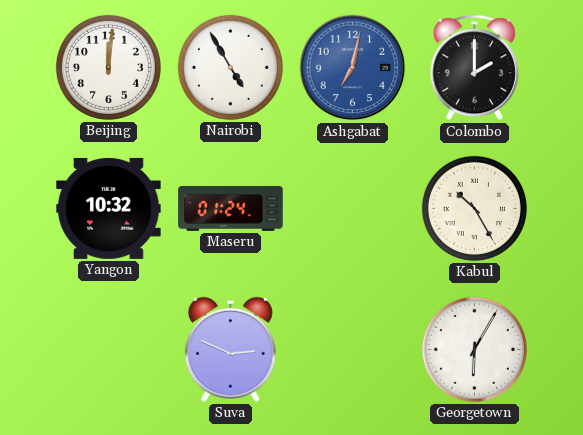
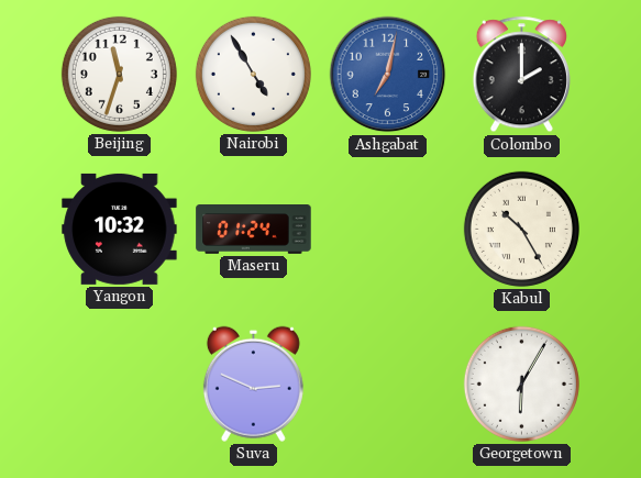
Beijing: 12:01 -> 11:33 (119, 74)
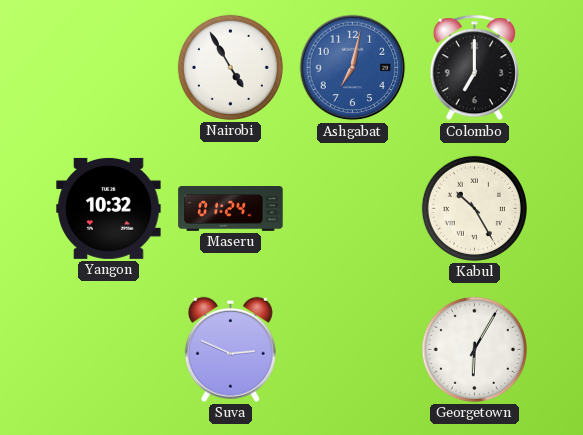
Beijing: 11:33 -> none (119, 74)
Colombo: 2:00 -> 7:00 (474, 68)
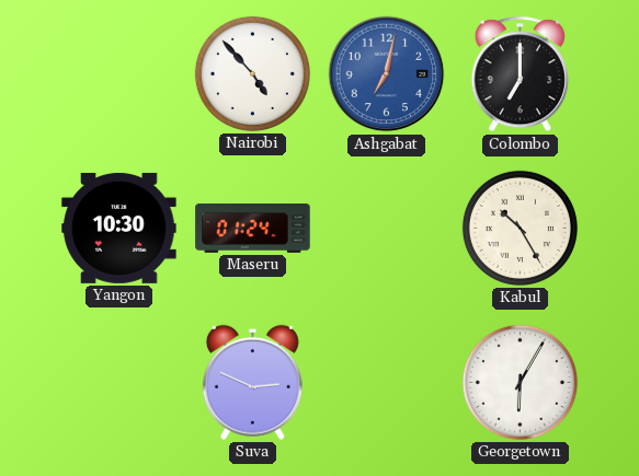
Nairobi: 4:55 -> 4:53 (252, 73)
Yangon: 10:32 -> 10:30 (119, 228)
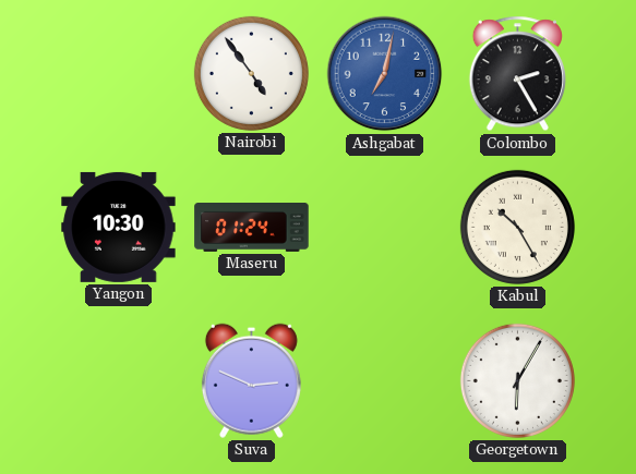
Nairobi: 4:53 -> 4:54 (251, 73)
Colombo: 7:00 -> 2:25 (517, 74)
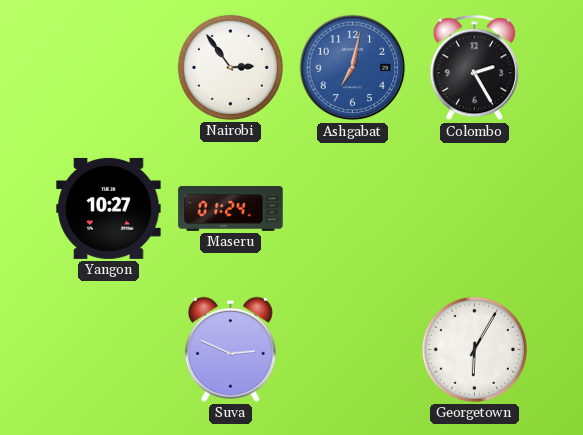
Nairobi: 4:54 -> 2:54 (230, 67)
Yangon: 10:30 -> 10:27 (109, 208)
Kabul: 10:25 -> none (517, 227)
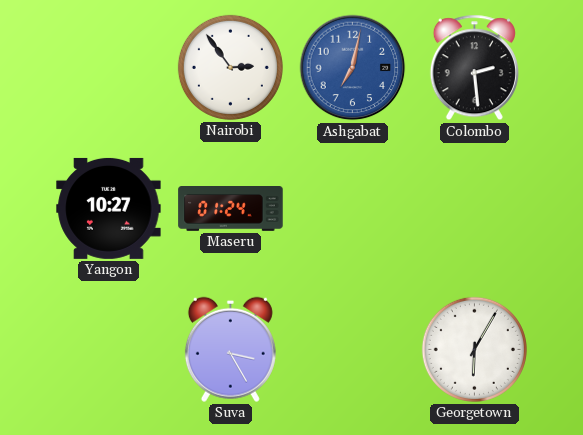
Colombo: 2:25 -> 2:29 (474, 68)
Suva: 2:49 -> 3:25 (230, 349)
